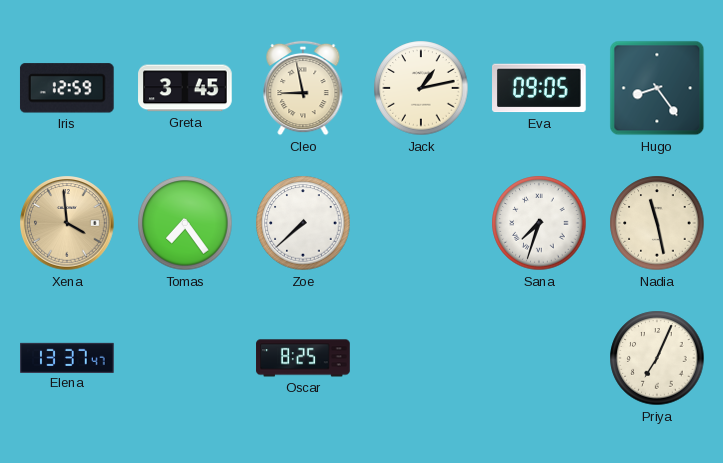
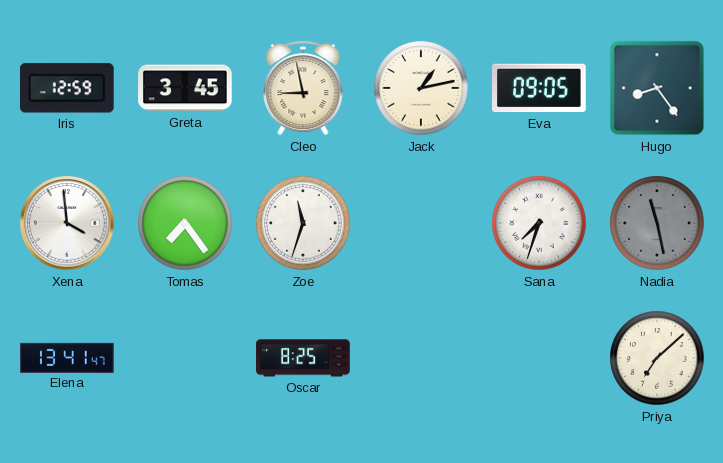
Xena dial: champagne -> white (67, 223)
Zoe: 7:38 -> 11:33 (303, 223)
Nadia dial: cream -> grey (657, 223)
Elena: 13:37 -> 13:41 (67, 357)
Priya: 7:04 -> 7:08 (657, 358)
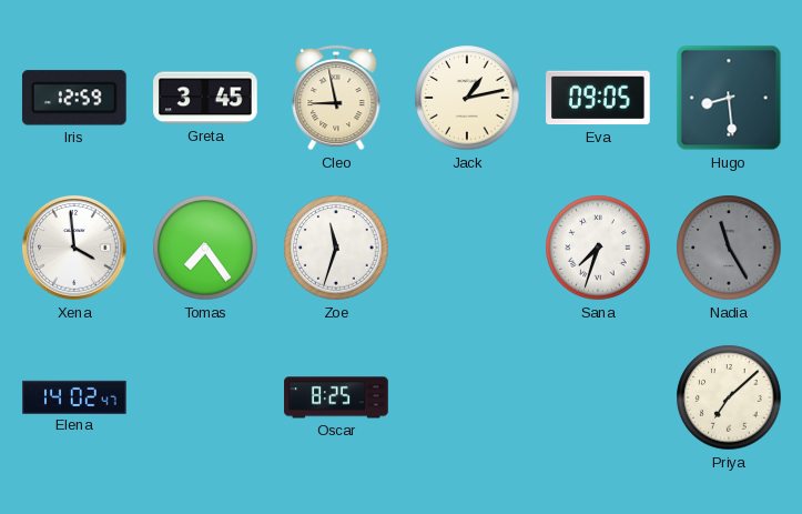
Hugo: 8:24 -> 8:29 (729, 98)
Nadia: 11:28 -> 11:25 (729, 248)
Elena: 13:41 -> 14:02 (74, 396)
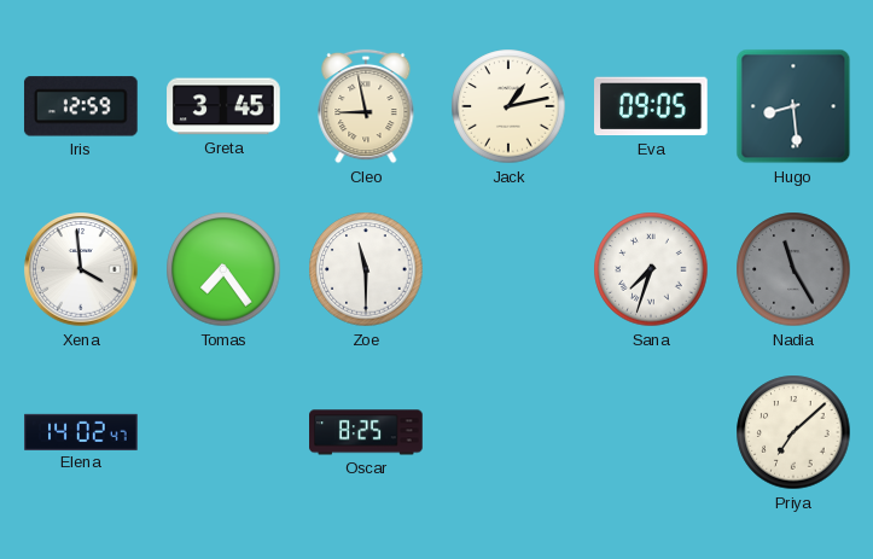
Zoe: 11:33 -> 11:30 (366, 269)
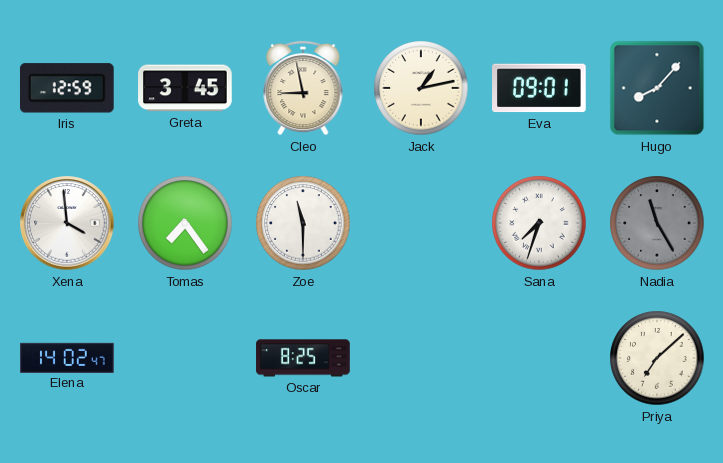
Eva: 09:05 -> 09:01 (540, 88)
Hugo: 8:29 -> 8:07 (657, 88)
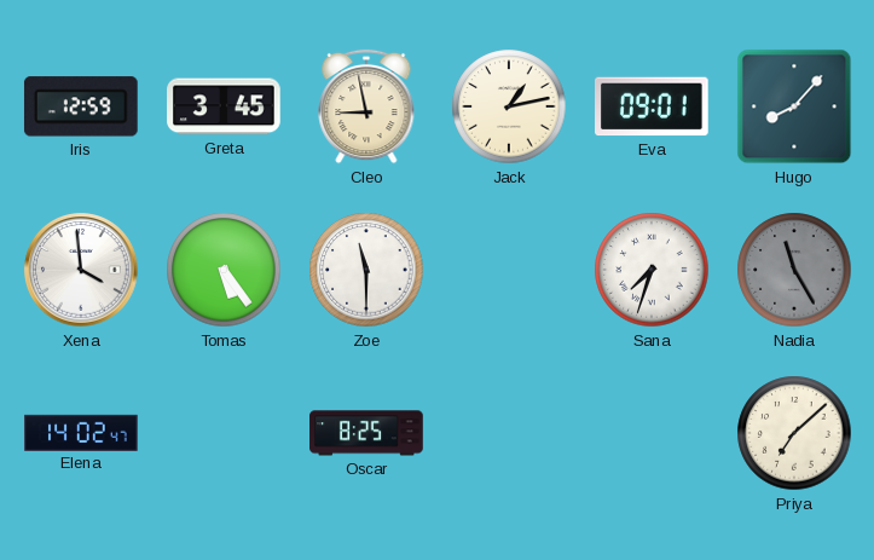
Tomas: 7:24 -> 5:24 (224, 270)
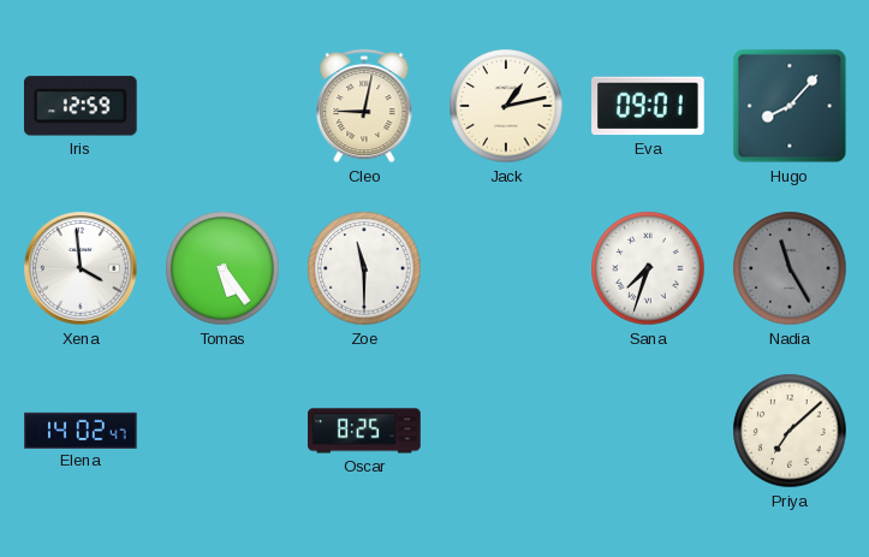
Greta: 3:45 -> none (224, 106)
Cleo: 8:58 -> 9:02 (364, 106)
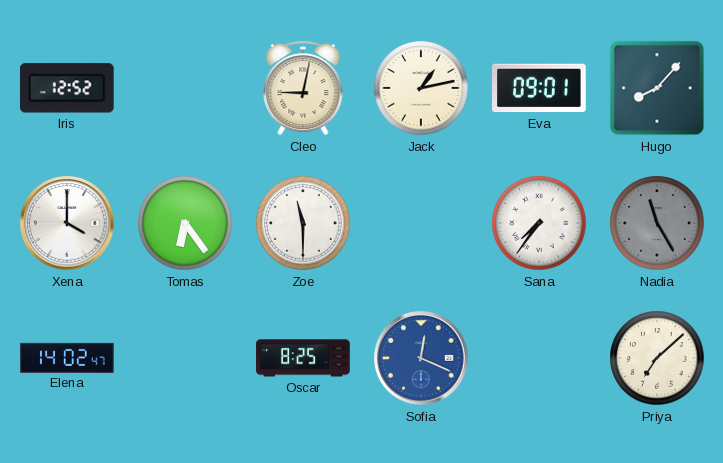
Iris: 12:59 -> 12:52 (67, 88)
Xena: 3:59 -> 4:00 (67, 223)
Tomas: 5:24 -> 6:24 (185, 223)
Sana: 7:33 -> 7:36 (539, 223)
Sofia: none -> 12:19 (421, 358)
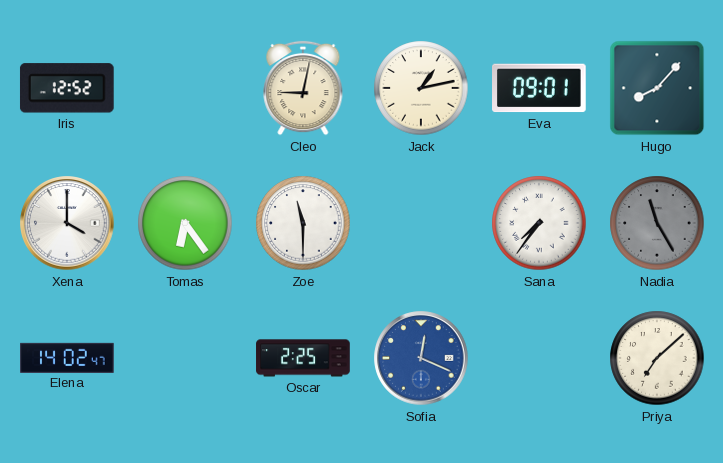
Oscar: 8:25 -> 2:25 (303, 358)
